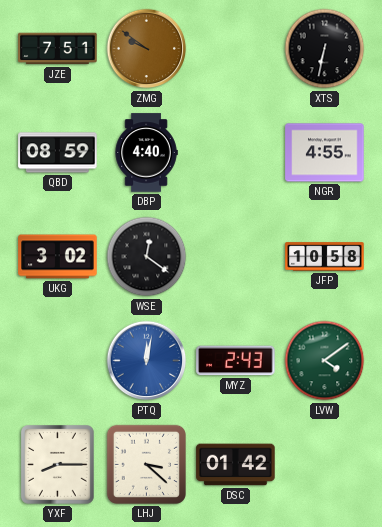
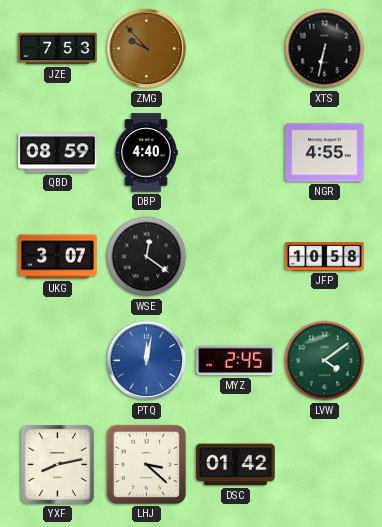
JZE: 7:51 -> 7:53 (58, 49)
ZMG: 9:51 -> 9:53 (147, 49)
UKG: 3:02 -> 3:07 (58, 257)
MYZ: 2:43 -> 2:45 (236, 361)
YXF: 8:15 -> 8:13 (58, 465)
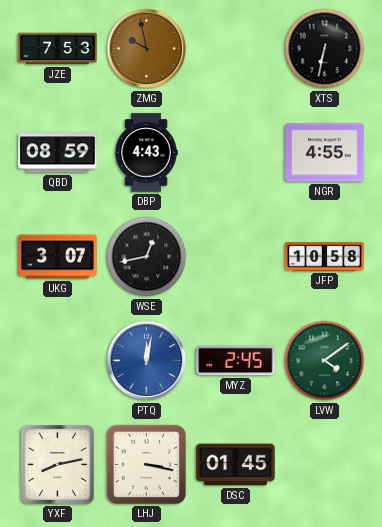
ZMG: 9:53 -> 9:58 (147, 49)
DBP: 4:40 -> 4:43 (146, 153)
WSE: 12:21 -> 12:43 (147, 257)
LHJ: 3:22 -> 3:17 (146, 464)
DSC: 01:42 -> 01:45 (236, 465)
